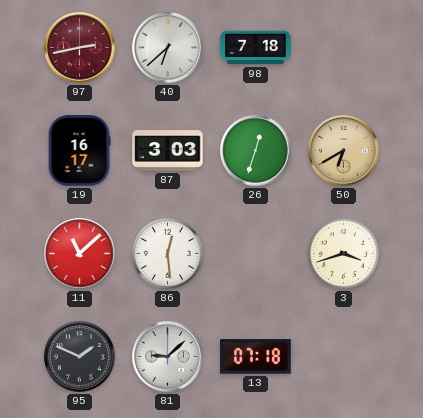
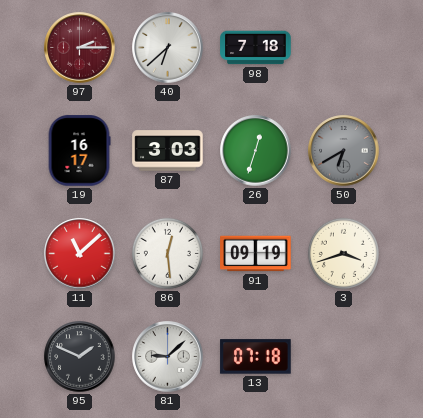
97: 2:43 -> 2:15 (80, 48)
50 dial: champagne -> grey (344, 151)
91: none -> 09:19 (256, 254)
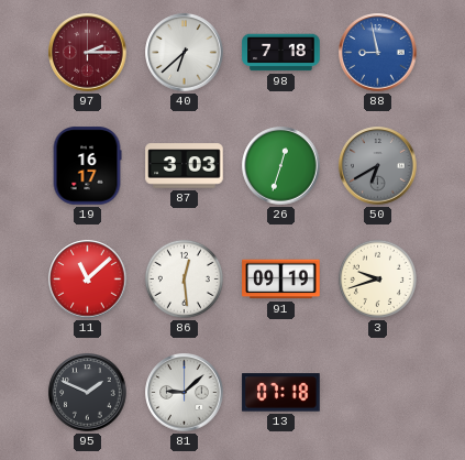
88: none -> 8:58 (378, 53)
3: 3:42 -> 9:42 (377, 278)
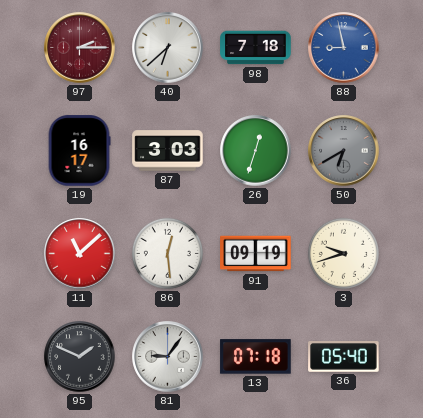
81: 9:08 -> 9:06 (168, 357)
36: none -> 05:40 (344, 357)
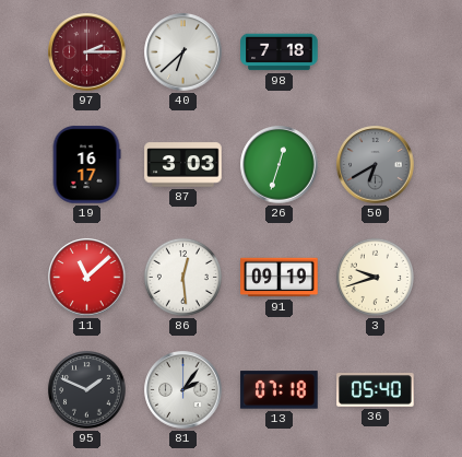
88: 8:58 -> none (344, 48)
81: 9:06 -> 2:06 (183, 390)
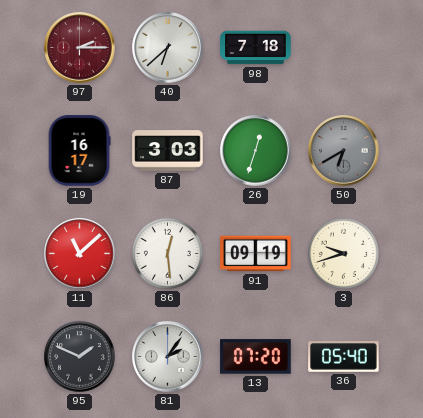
13: 07:18 -> 07:20 (256, 357)
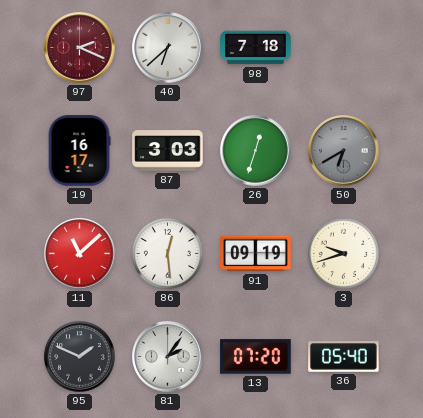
97: 2:15 -> 2:19 (80, 48)
